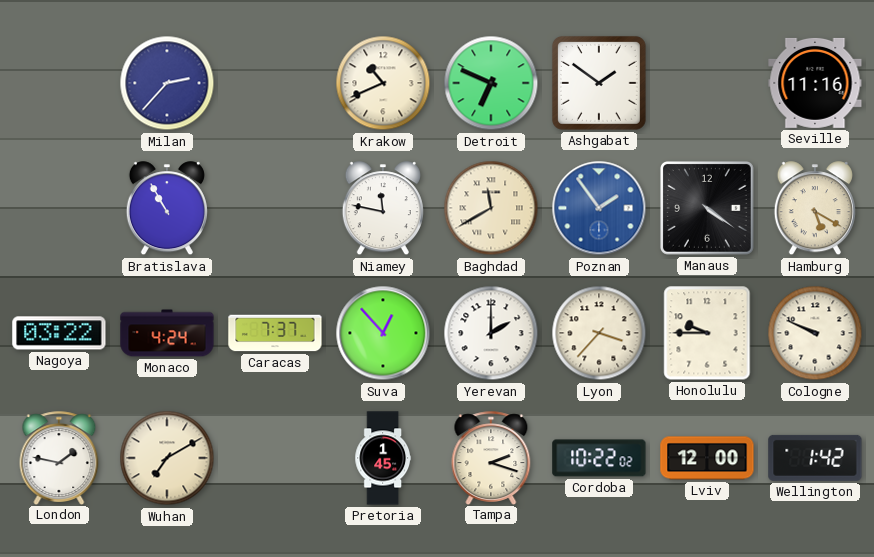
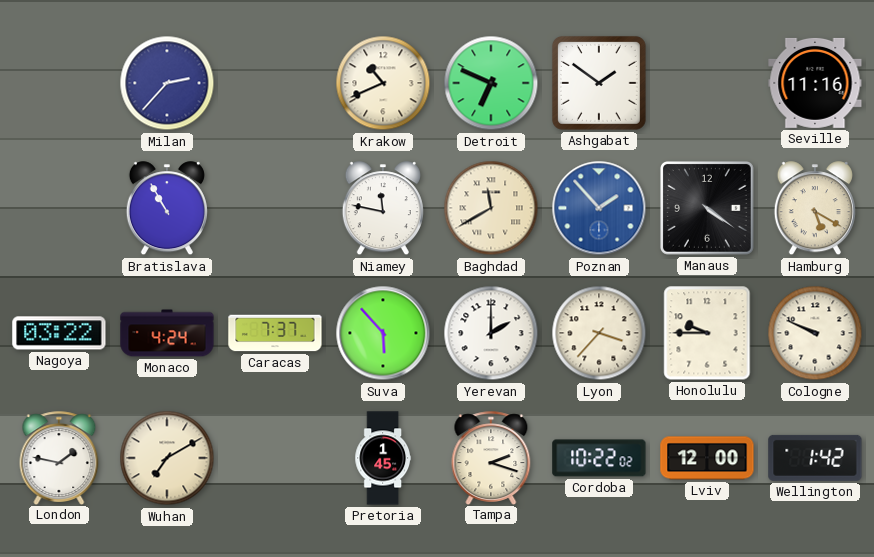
Poznan: 1:54 -> 1:53 (599, 208)
Suva: 12:53 -> 5:53 (383, 333)
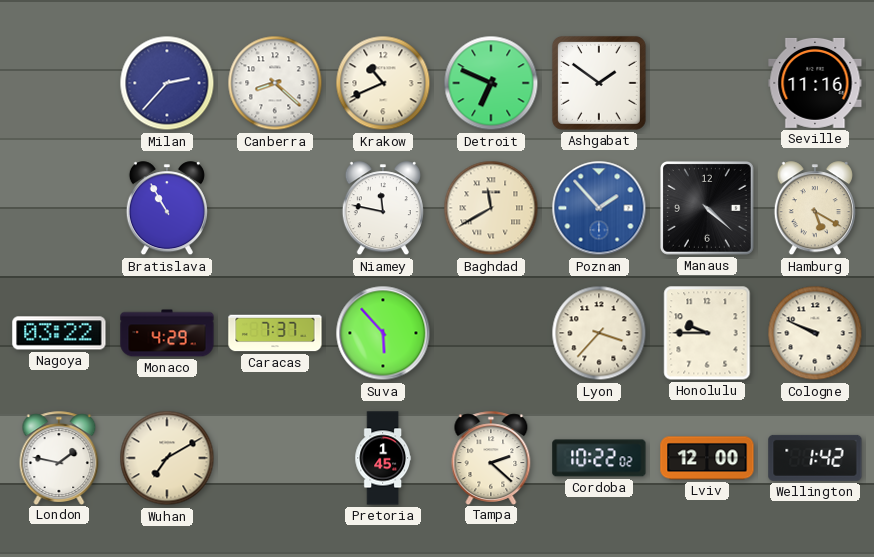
Canberra: none -> 8:22 (275, 83)
Manaus: 4:21 -> 4:22 (707, 208)
Monaco: 4:24 -> 4:29 (167, 333)
Yerevan: 2:00 -> none (491, 333)
Tampa: 2:18 -> 2:22 (491, 458)
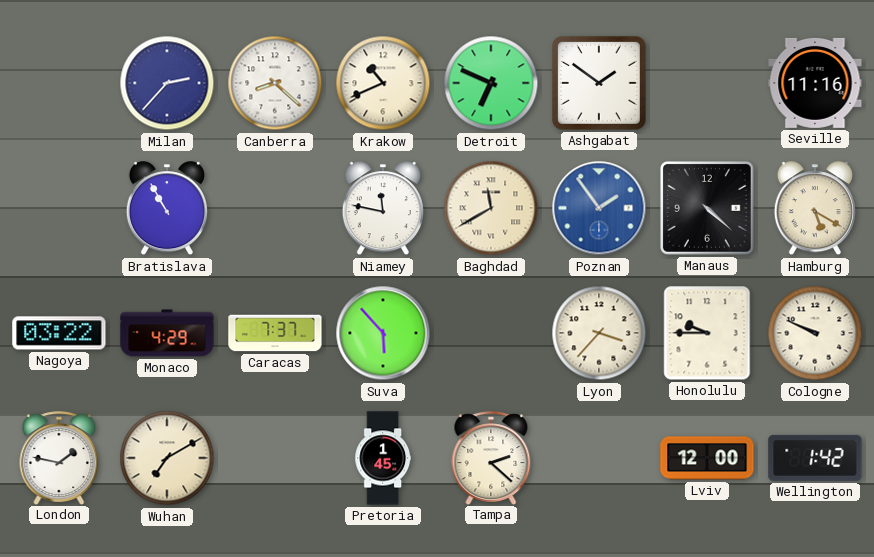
Poznan: 1:53 -> 1:54 (599, 208)
Cordoba: 10:22 -> none (599, 458)
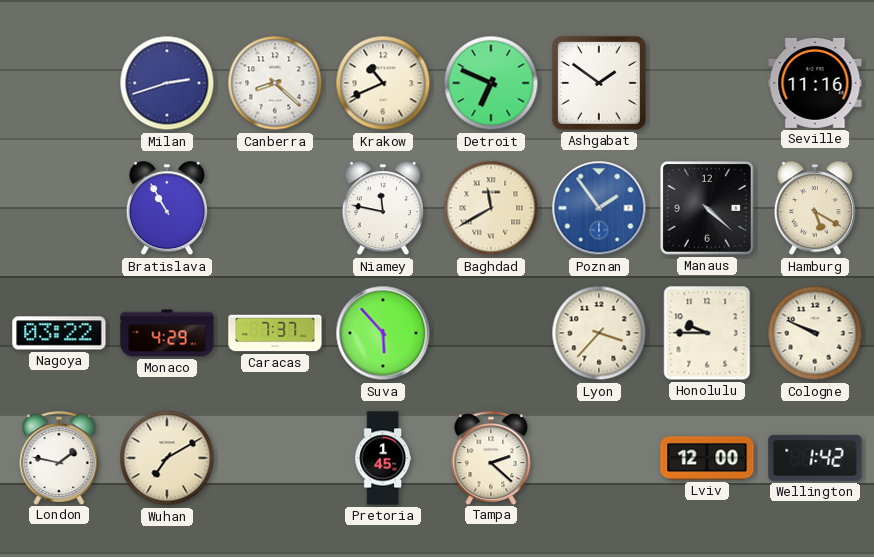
Milan: 2:37 -> 2:42 (167, 83)
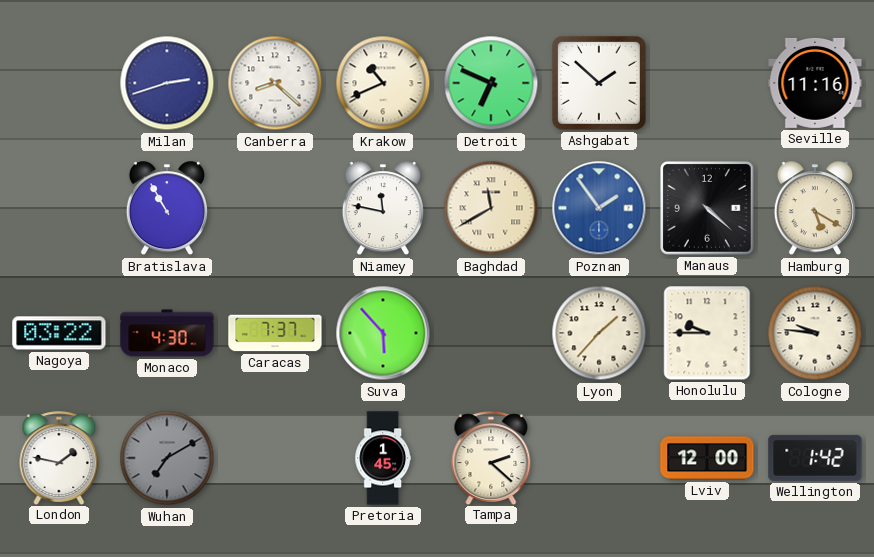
Ashgabat: 1:51 -> 1:52 (599, 83)
Monaco: 4:29 -> 4:30 (167, 333)
Lyon: 3:37 -> 1:37 (599, 333)
Cologne: 9:49 -> 9:46 (815, 333)
Wuhan dial: cream -> grey (167, 458)
